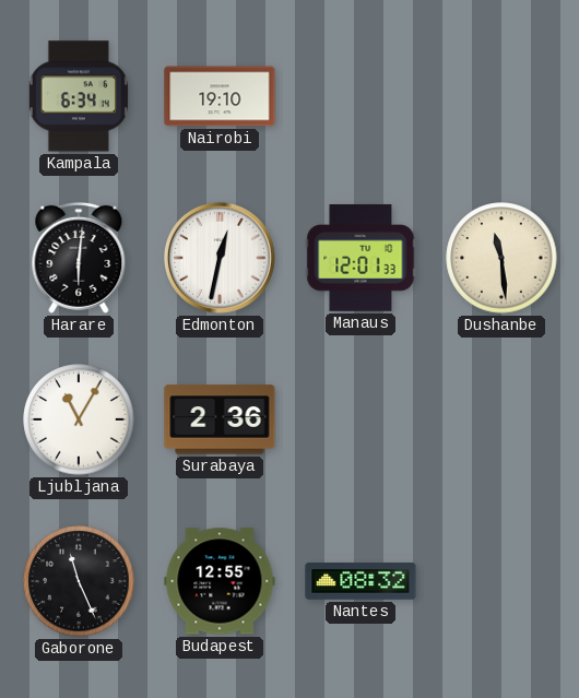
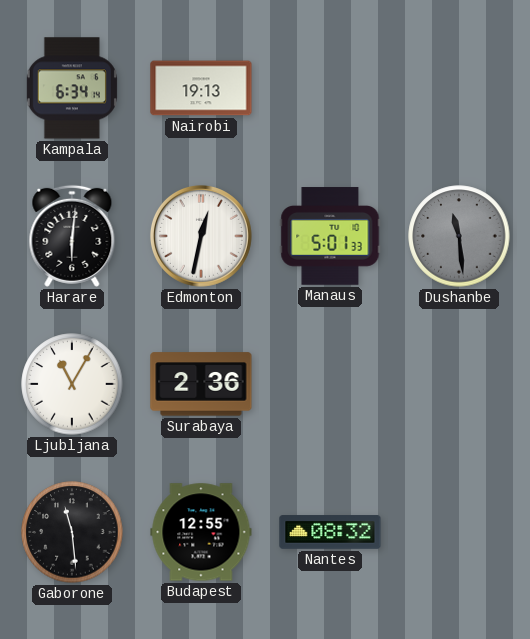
Nairobi: 19:10 -> 19:13 (201, 88)
Manaus: 12:01 -> 5:01 (330, 236)
Dushanbe dial: cream -> grey (459, 236)
Gaborone: 11:26 -> 11:29 (72, 532)
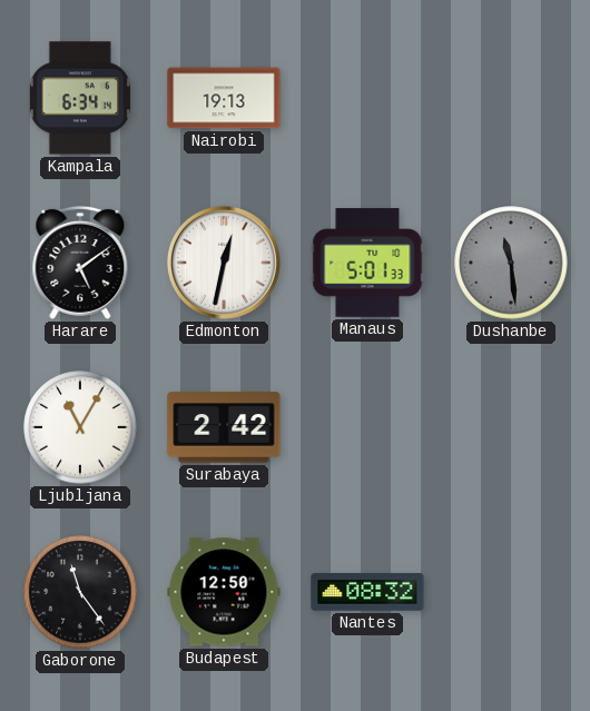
Harare: 6:01 -> 5:09 (80, 263)
Surabaya: 2:36 -> 2:42 (224, 427)
Gaborone: 11:29 -> 11:24 (80, 592)
Budapest: 12:55 -> 12:50 (224, 592)
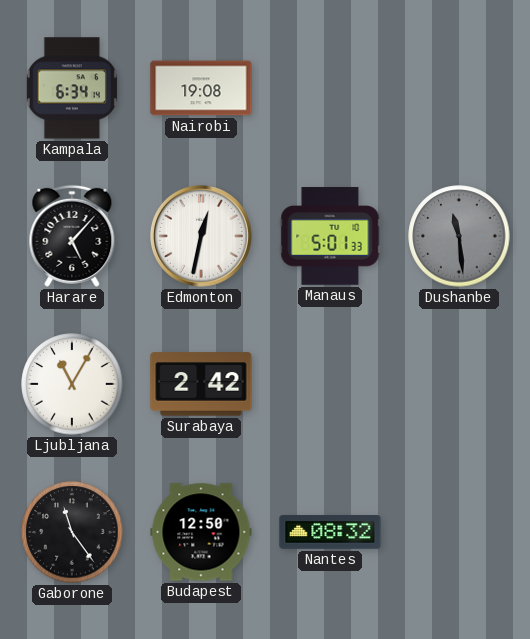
Nairobi: 19:13 -> 19:08 (201, 88)
Harare: 5:09 -> 5:07 (72, 236)
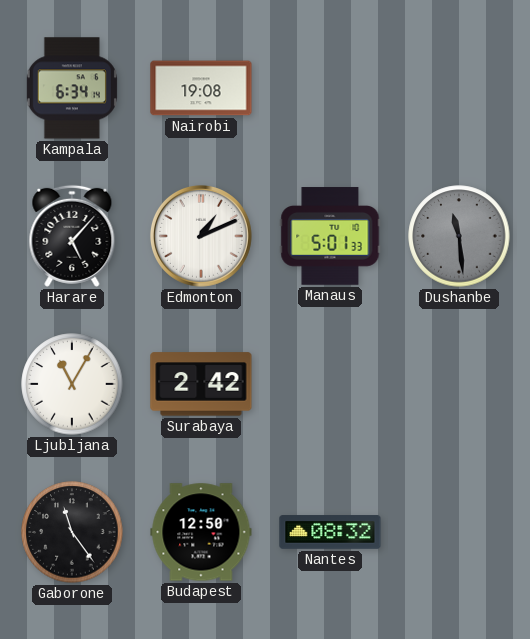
Edmonton: 12:32 -> 1:11 (201, 236)
